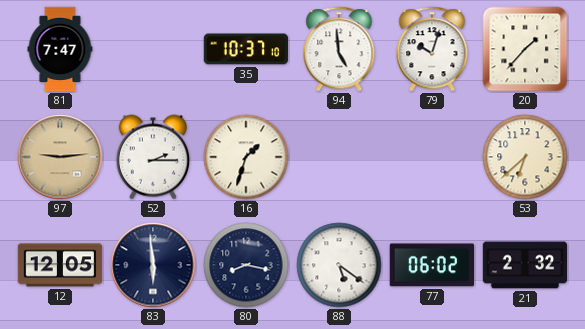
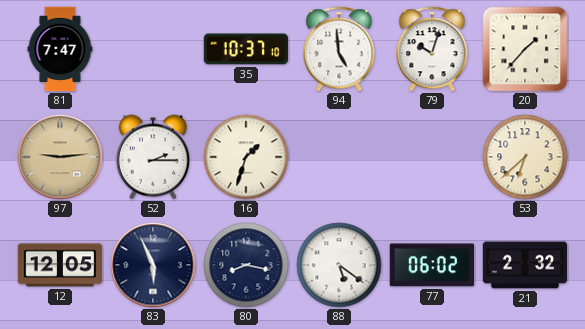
83: 5:59 -> 5:56 (153, 265)
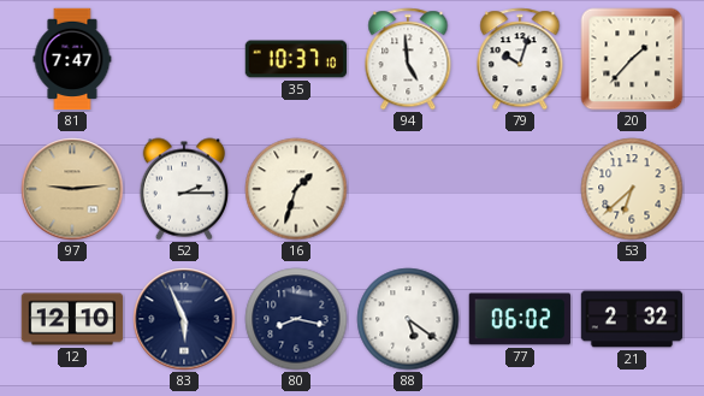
12: 12:05 -> 12:10 (72, 319)
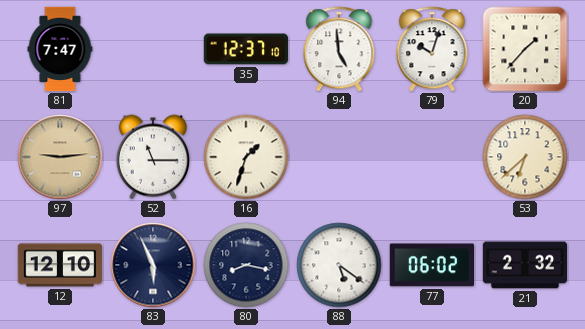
35: 10:37 -> 12:37 (246, 49)
52: 2:15 -> 11:15 (152, 157)
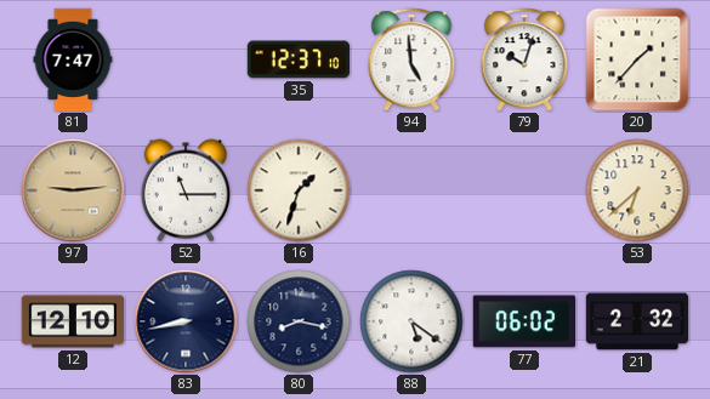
83: 5:56 -> 8:43 (186, 321)
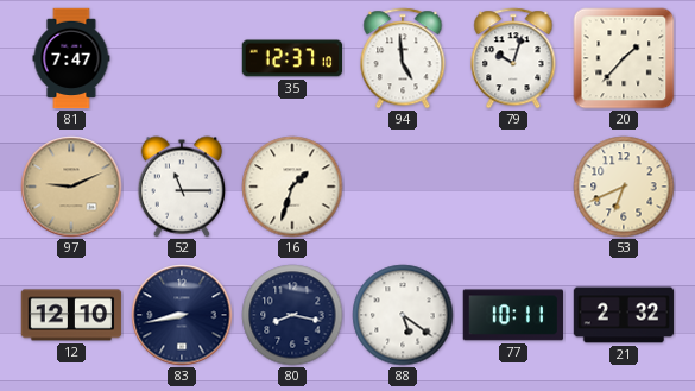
97: 9:14 -> 9:11 (71, 187)
53: 6:38 -> 6:41 (624, 187)
77: 06:02 -> 10:11 (512, 315)
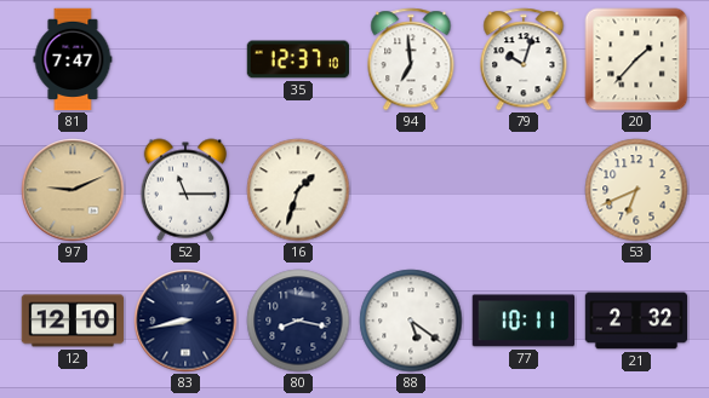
94: 4:59 -> 6:59 (411, 59)
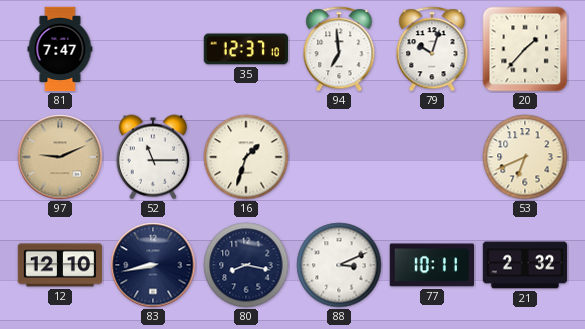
88: 5:21 -> 3:11 (339, 265)
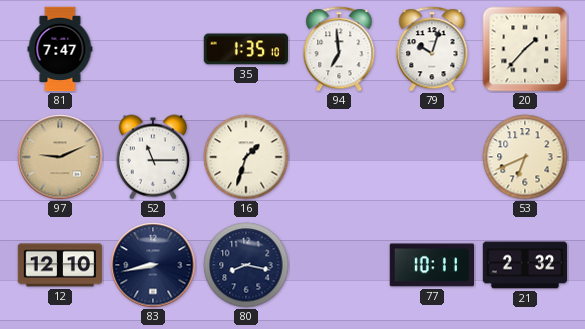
35: 12:37 -> 1:35 (246, 49)
88: 3:11 -> none (339, 265)
